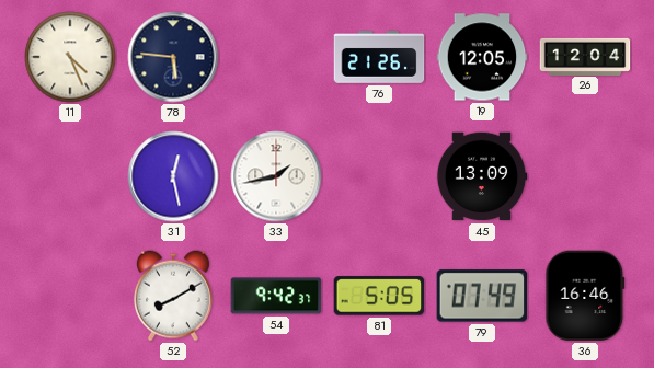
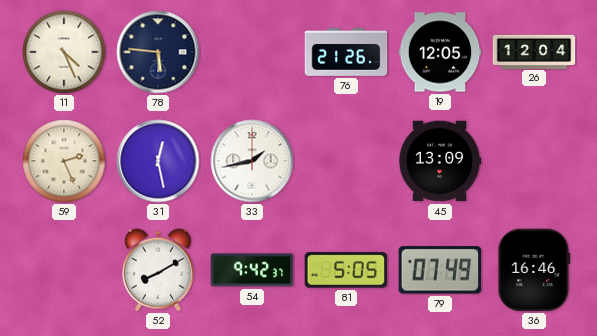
59: none -> 2:26 (64, 161)
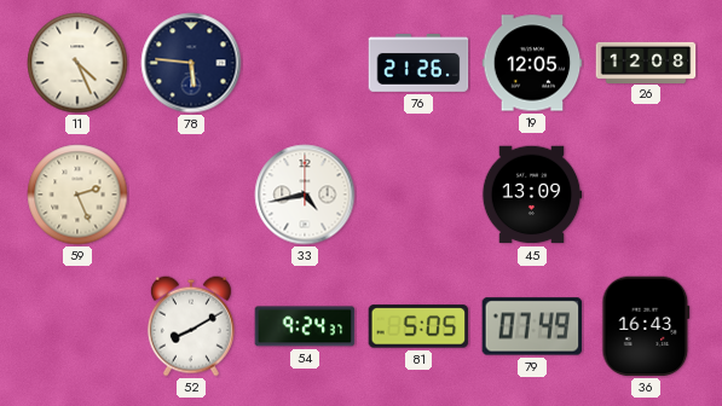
26: 12:04 -> 12:08 (646, 62)
31: 12:28 -> none (158, 161)
33: 1:43 -> 4:43 (305, 195)
54: 9:42 -> 9:24 (305, 326)
36: 16:46 -> 16:43 (646, 326)
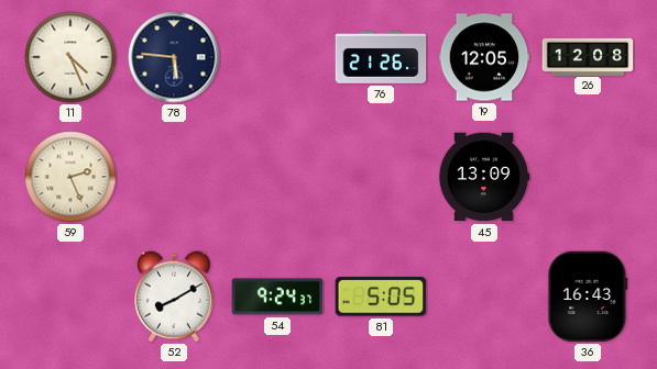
33: 4:43 -> none (305, 195)
79: 07:49 -> none (532, 326)
